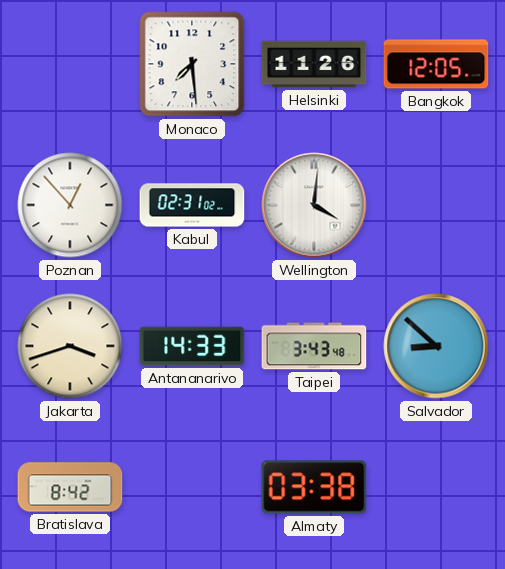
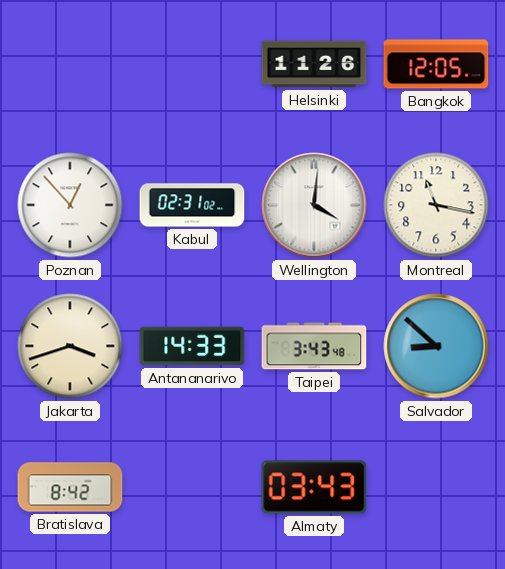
Monaco: 7:29 -> none (192, 64)
Montreal: none -> 11:17 (436, 205)
Almaty: 03:38 -> 03:43 (314, 487)
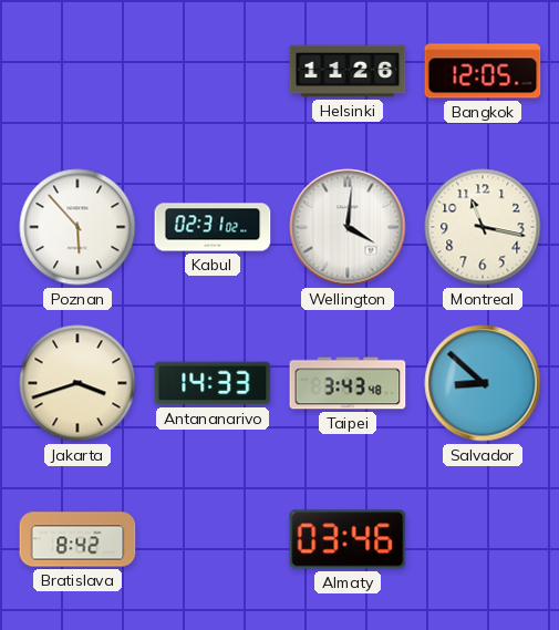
Poznan: 12:53 -> 5:53 (77, 227)
Almaty: 03:43 -> 03:46 (348, 539)
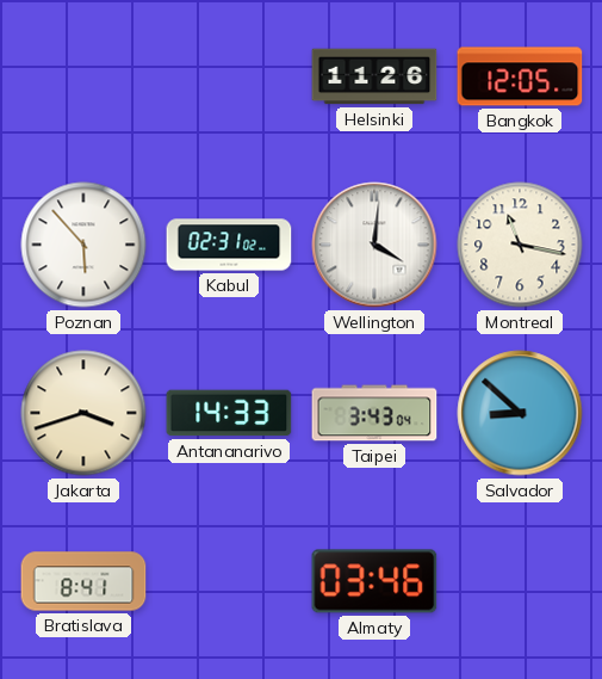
Taipei: 3:43:48 -> 3:43:04 (374, 413)
Bratislava: 8:42 -> 8:41 (83, 581)
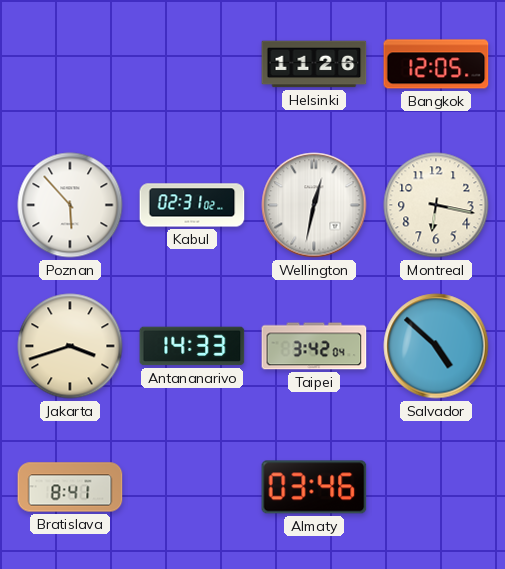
Wellington: 4:01 -> 12:32 (314, 205)
Montreal: 11:17 -> 6:17 (436, 205)
Taipei: 3:43 -> 3:42 (314, 346)
Salvador: 8:52 -> 4:52 (436, 346)
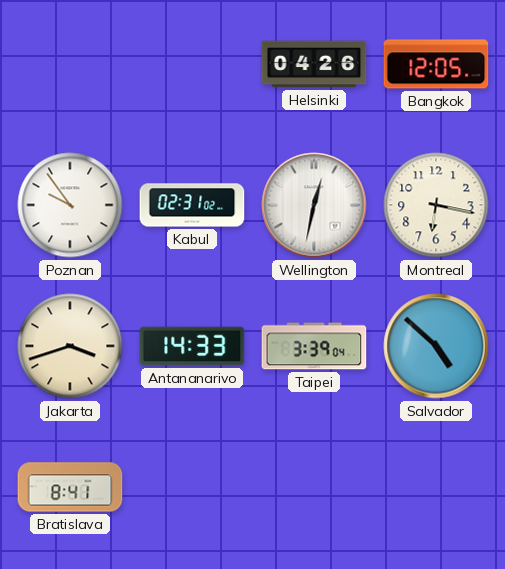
Helsinki: 11:26 -> 04:26 (314, 64)
Poznan: 5:53 -> 9:54 (70, 205)
Taipei: 3:42 -> 3:39 (314, 346)
Almaty: 03:46 -> none (314, 487)
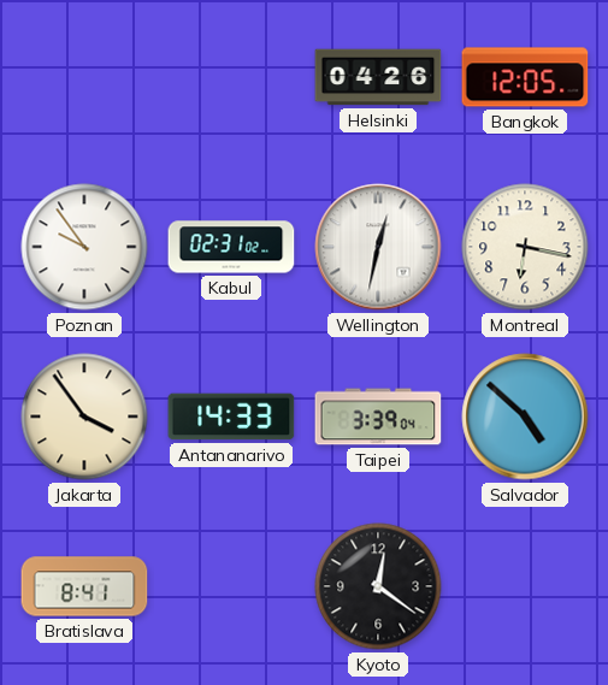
Jakarta: 3:42 -> 3:54 (84, 417)
Kyoto: none -> 12:21 (378, 586)
